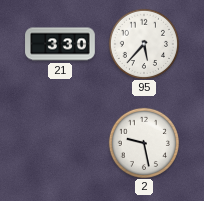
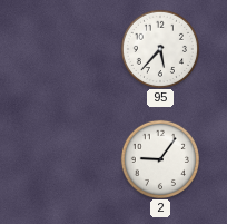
21: 3:30 -> none (60, 44)
2: 9:28 -> 9:06 (159, 158)
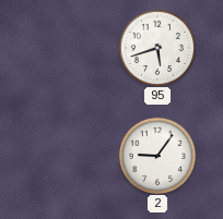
95: 5:37 -> 5:42 (156, 47)
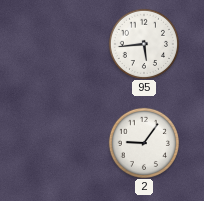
95: 5:42 -> 5:44 (143, 43)
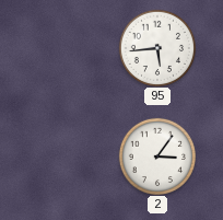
2: 9:06 -> 3:06 (156, 155)
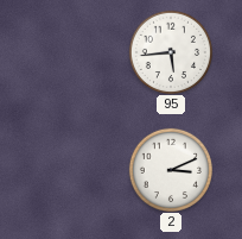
2: 3:06 -> 3:11 (170, 169)
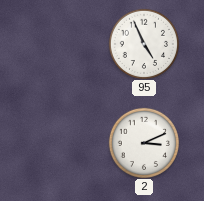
95: 5:44 -> 4:56 (143, 43)
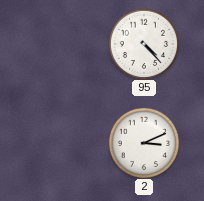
95: 4:56 -> 4:23 (143, 43)
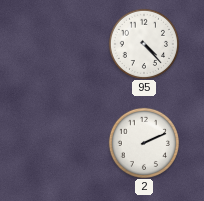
2: 3:11 -> 2:11 (143, 142)
